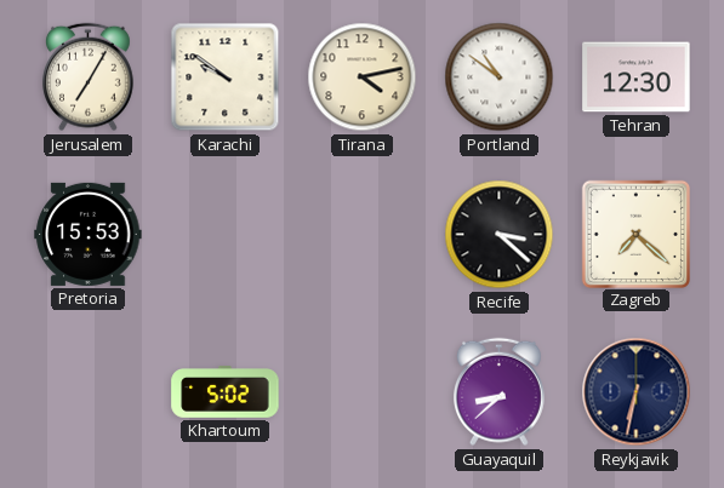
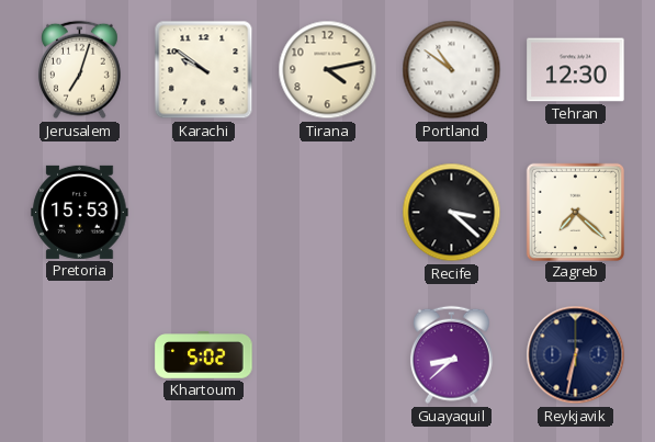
Jerusalem: 7:05 -> 7:03 (79, 70)
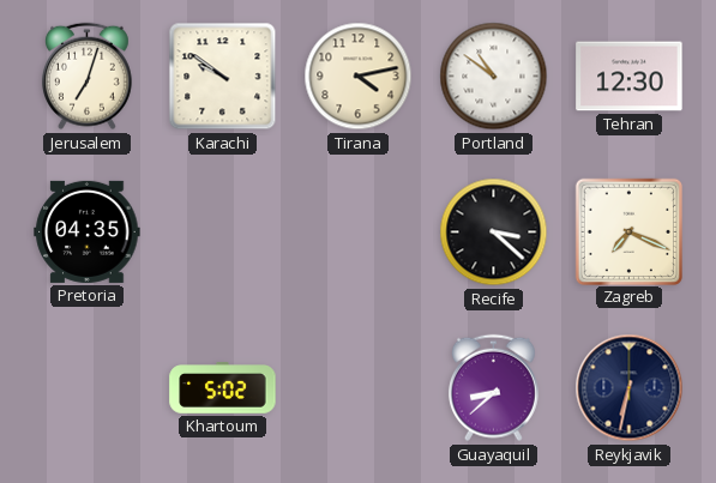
Pretoria: 15:53 -> 04:35 (88, 231)
Zagreb: 7:22 -> 7:19 (628, 231)
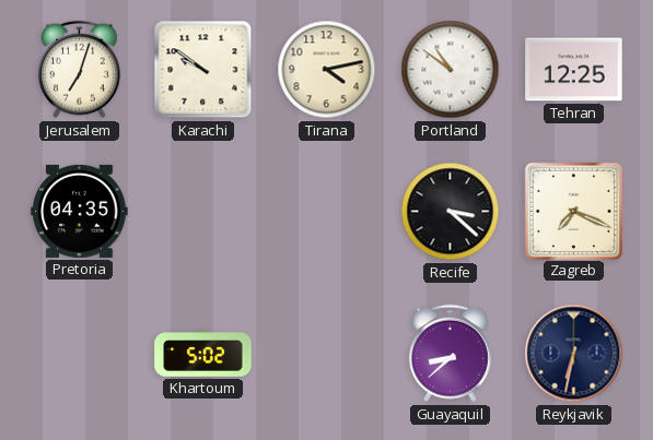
Tehran: 12:30 -> 12:25 (574, 70)
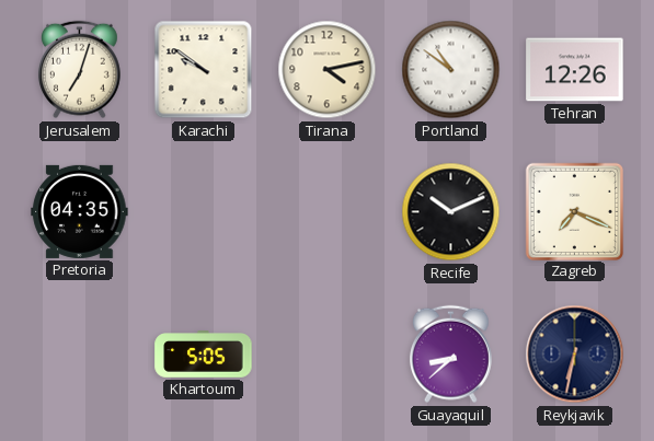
Tehran: 12:25 -> 12:26 (575, 70)
Recife: 3:22 -> 10:11 (451, 212)
Khartoum: 5:02 -> 5:05 (204, 355)
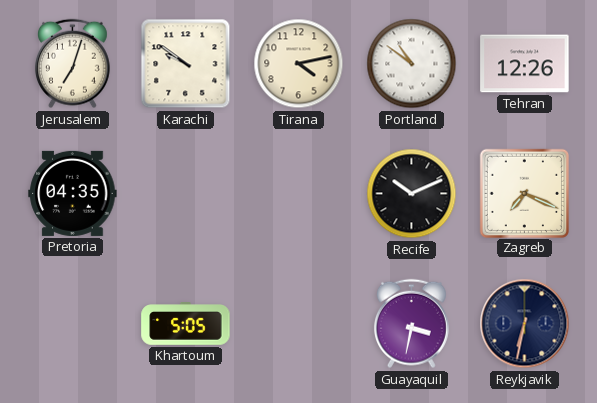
Guayaquil: 8:38 -> 3:32 (411, 324)
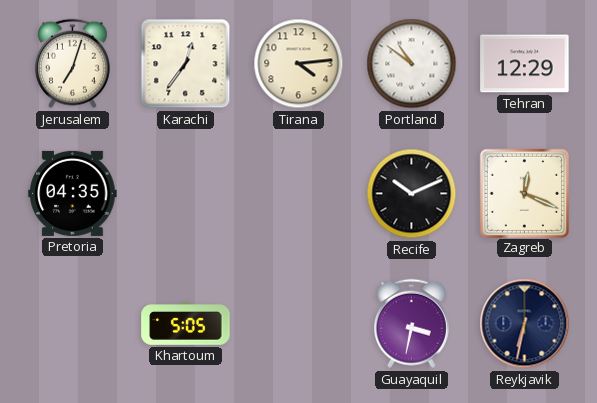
Karachi: 9:51 -> 12:36 (186, 64)
Tirana: 4:13 -> 4:14 (299, 64)
Tehran: 12:26 -> 12:29 (525, 64)
Zagreb: 7:19 -> 12:19 (524, 193)
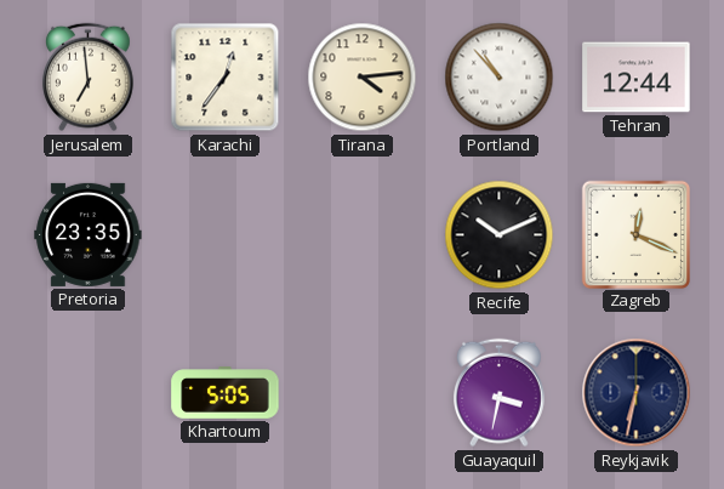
Jerusalem: 7:03 -> 6:59 (87, 78)
Portland: 10:51 -> 10:53 (500, 78)
Tehran: 12:29 -> 12:44 (637, 78)
Pretoria: 04:35 -> 23:35 (89, 234)
